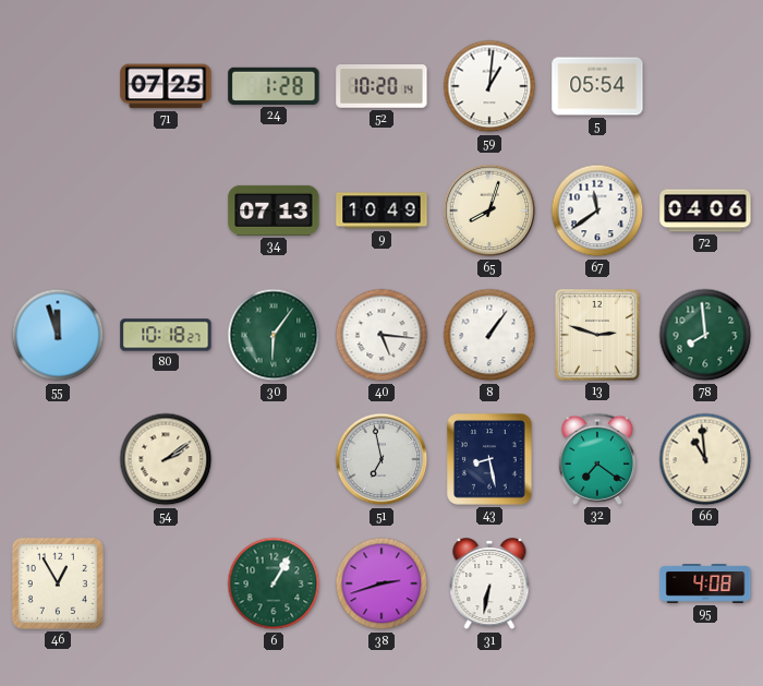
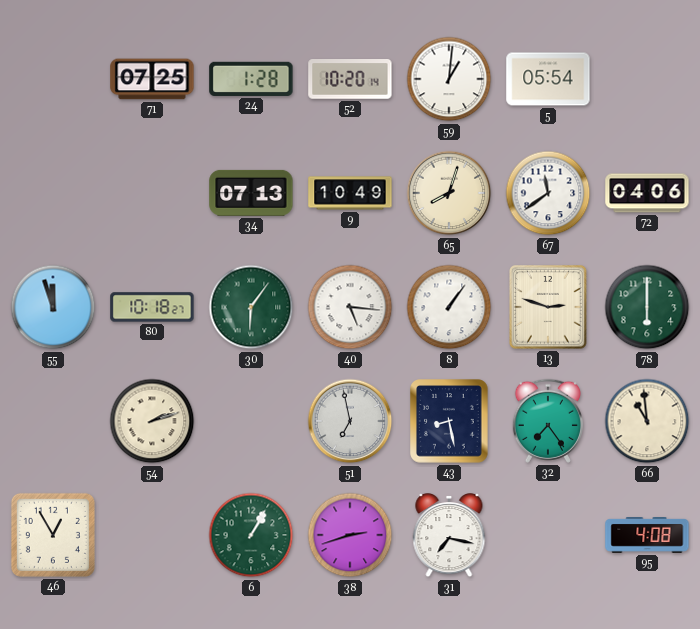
78: 7:59 -> 6:00 (647, 307)
54: 2:09 -> 2:12 (152, 421)
32: 7:21 -> 7:24 (548, 421)
31: 6:32 -> 7:17 (449, 536)
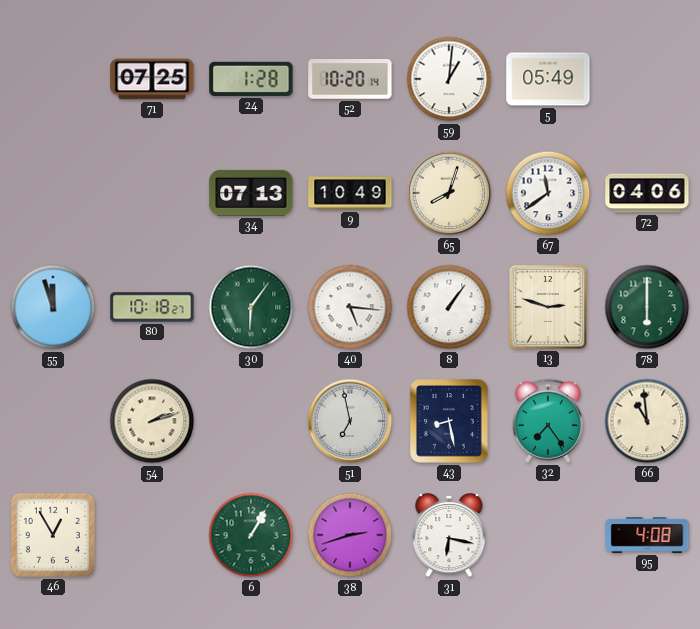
5: 05:54 -> 05:49 (548, 79)
31: 7:17 -> 6:17 (449, 536)
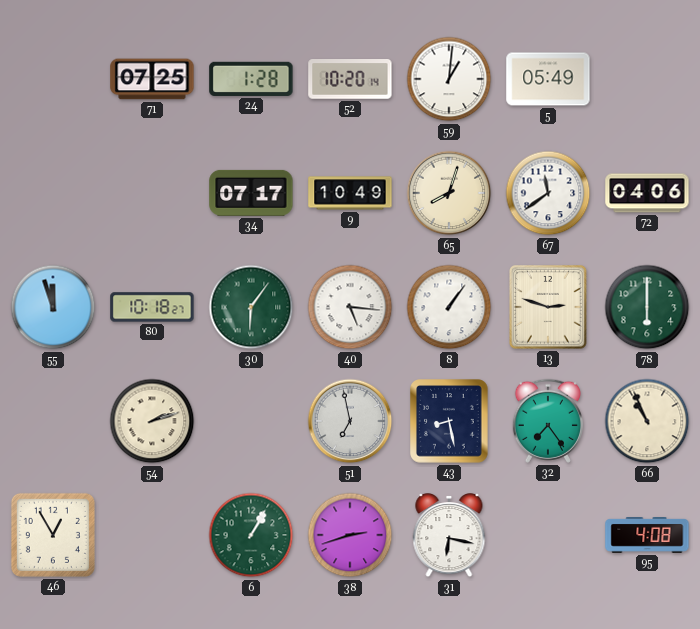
34: 07:13 -> 07:17 (251, 193)
66: 10:59 -> 10:56 (647, 421)
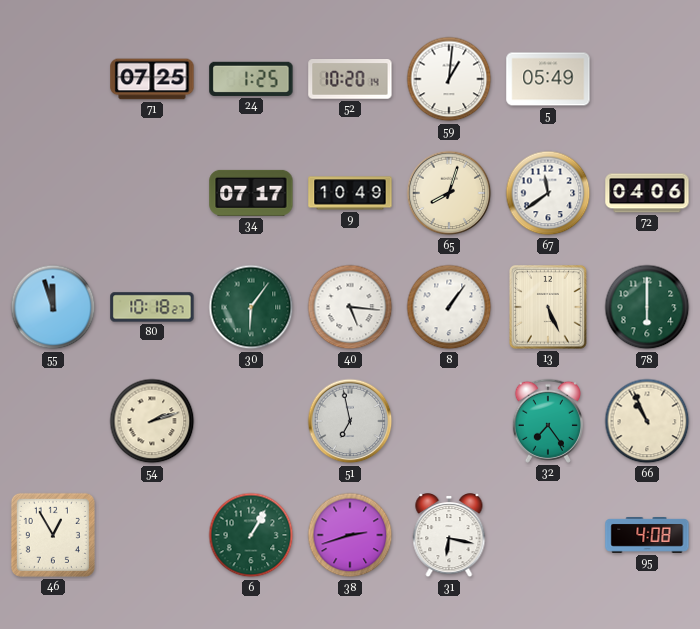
24: 1:28 -> 1:25 (251, 79)
13: 2:48 -> 5:26 (549, 308)
43: 8:28 -> none (449, 421)
